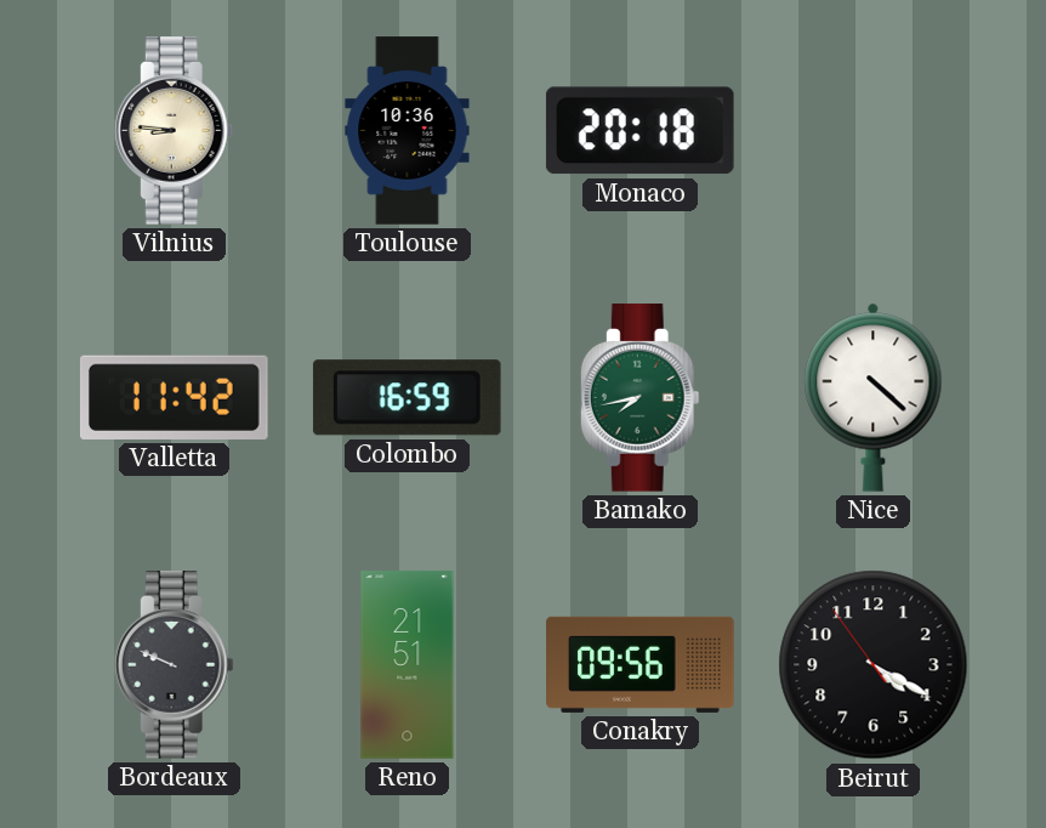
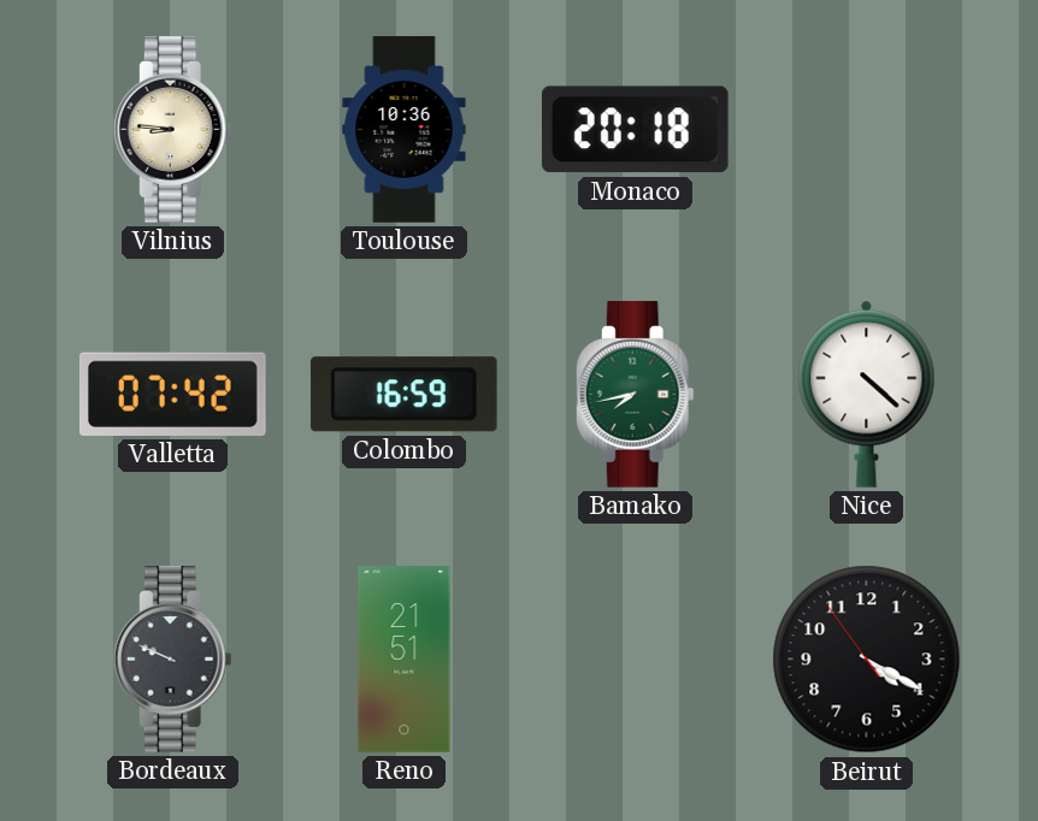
Valletta: 11:42 -> 07:42 (172, 394)
Conakry: 09:56 -> none (641, 664)
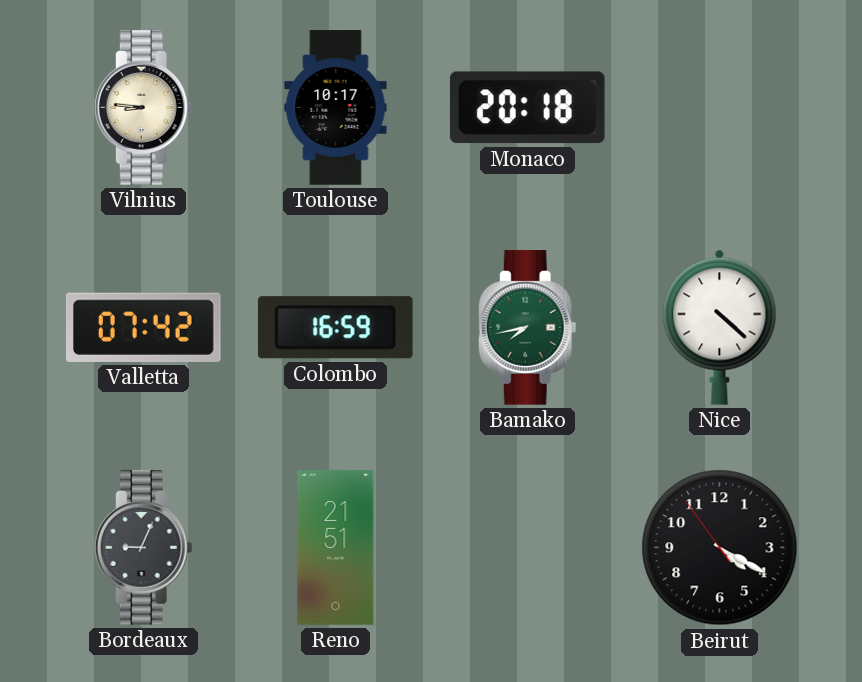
Toulouse: 10:36 -> 10:17 (336, 108)
Bordeaux: 9:49 -> 9:04 (143, 548)
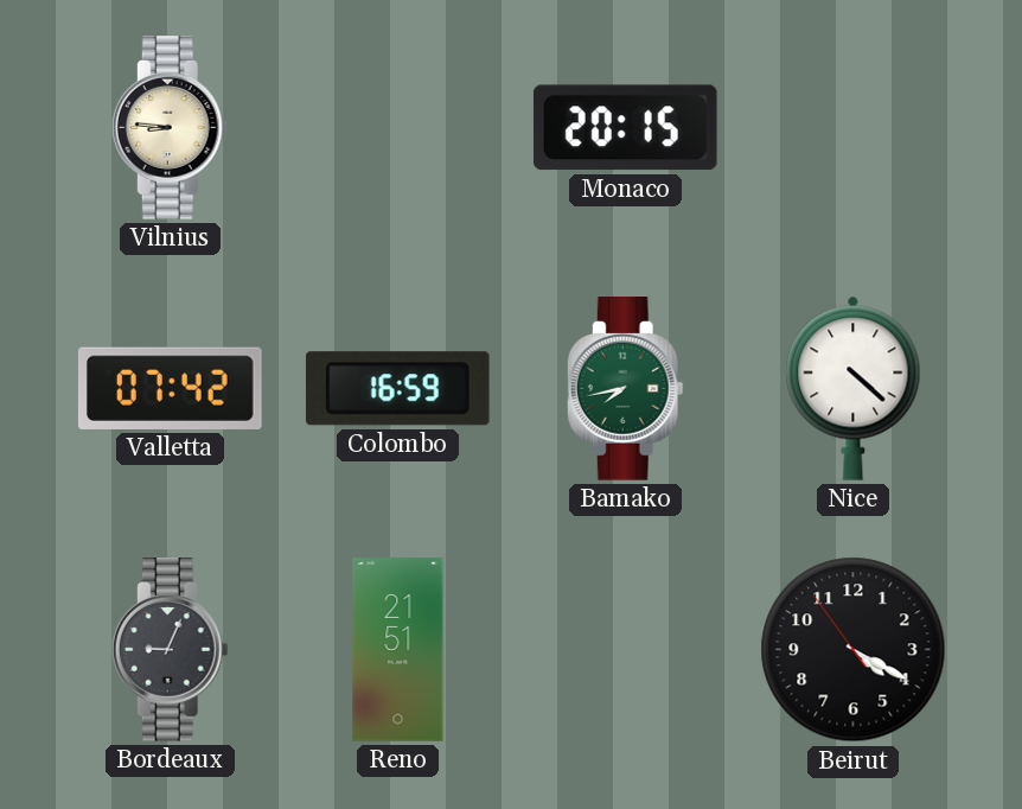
Toulouse: 10:17 -> none (336, 108)
Monaco: 20:18 -> 20:15 (625, 128)
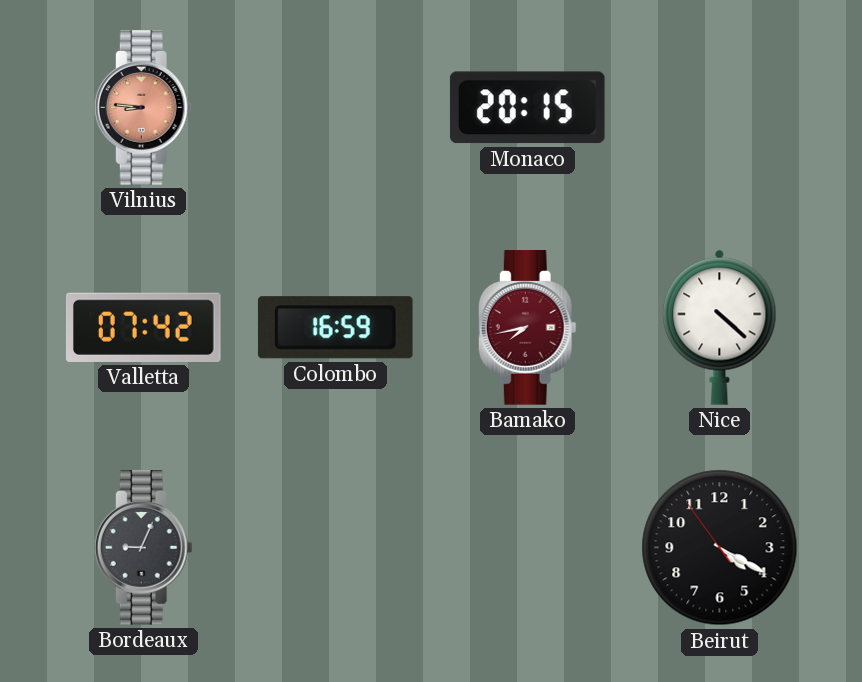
Vilnius dial: cream -> salmon (143, 108)
Bamako dial: green -> burgundy (527, 328)
Reno: 21:51 -> none (398, 650)
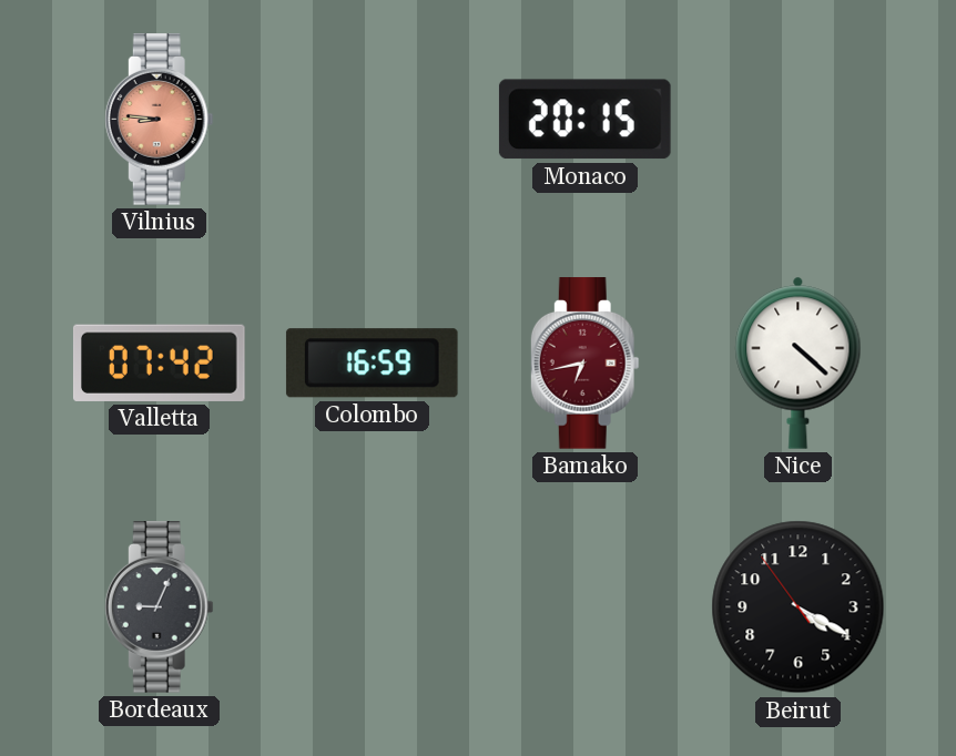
Bamako: 7:43 -> 6:43 (584, 364)
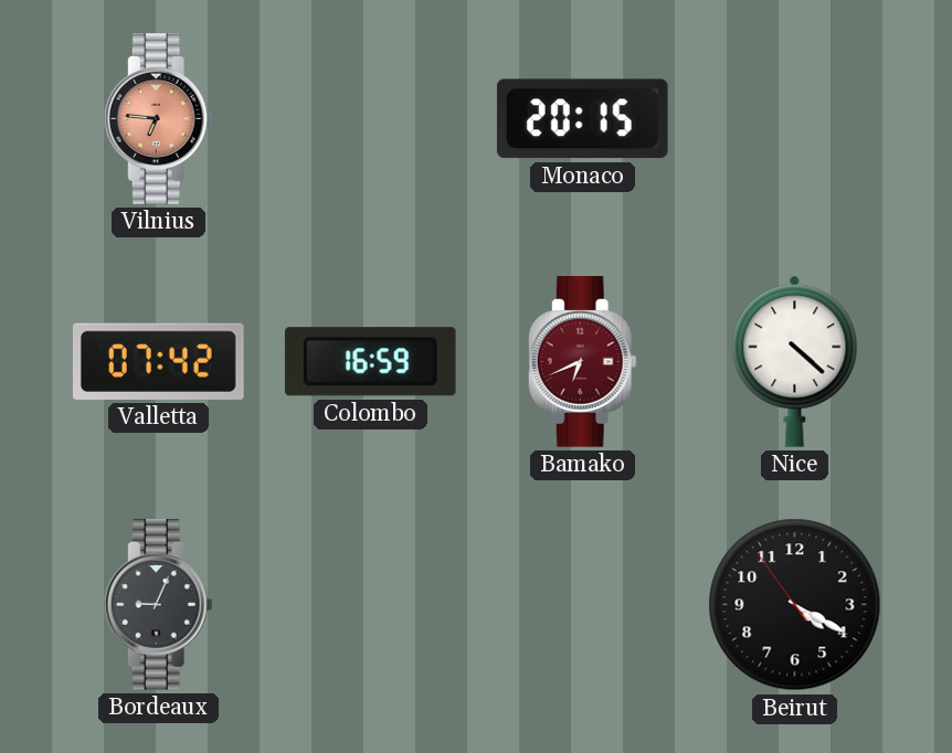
Vilnius: 8:46 -> 6:46 (158, 119)
Bamako: 6:43 -> 6:41 (582, 362)
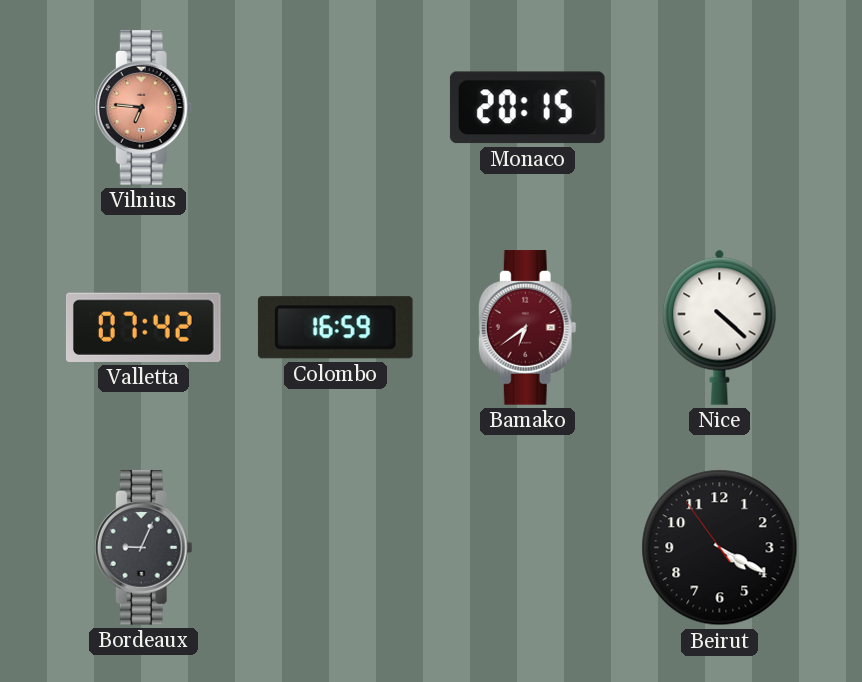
Bamako: 6:41 -> 6:39 (527, 328)
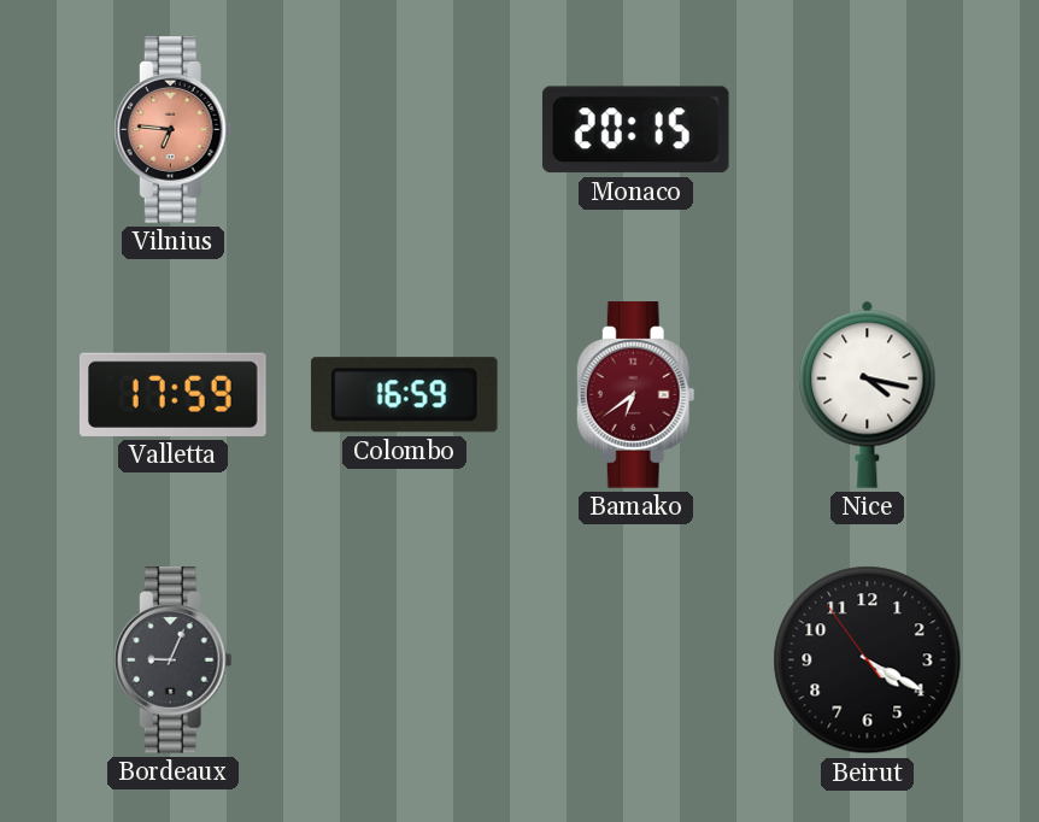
Valletta: 07:42 -> 17:59 (172, 394)
Nice: 4:22 -> 4:17 (868, 394)
